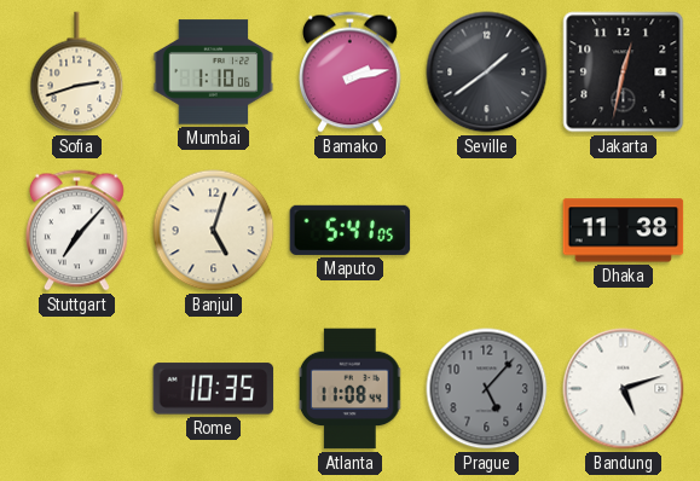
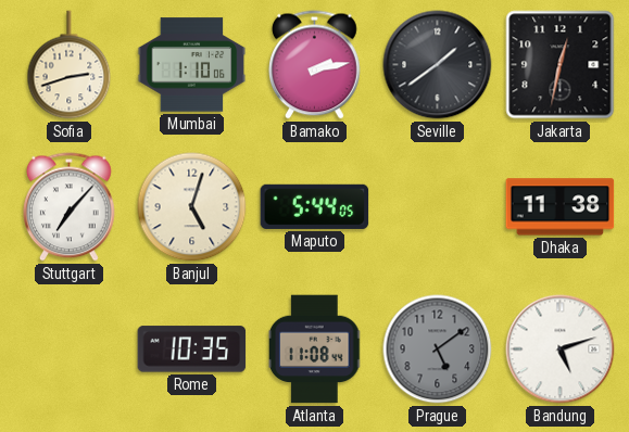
Maputo: 5:41 -> 5:44 (315, 206)
Prague: 5:07 -> 5:09 (438, 350)
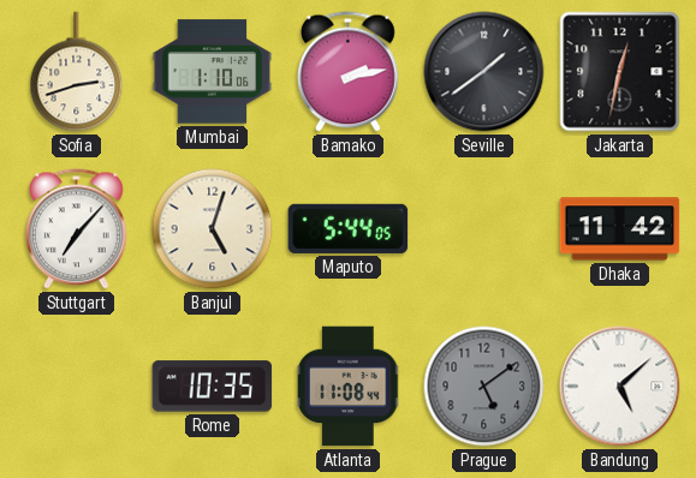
Dhaka: 11:38 -> 11:42 (620, 229)
Bandung: 5:12 -> 5:08 (620, 387)
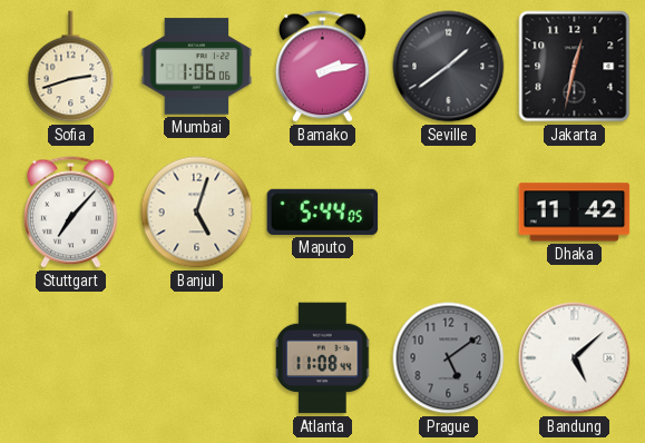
Mumbai: 1:10 -> 1:06 (197, 67)
Rome: 10:35 -> none (213, 387)
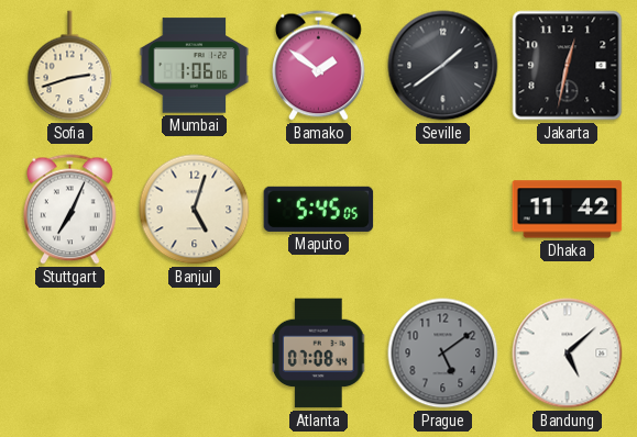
Bamako: 2:13 -> 1:51 (319, 66)
Stuttgart: 7:07 -> 7:04 (70, 210)
Maputo: 5:44 -> 5:45 (319, 209)
Atlanta: 11:08 -> 07:08 (320, 354)
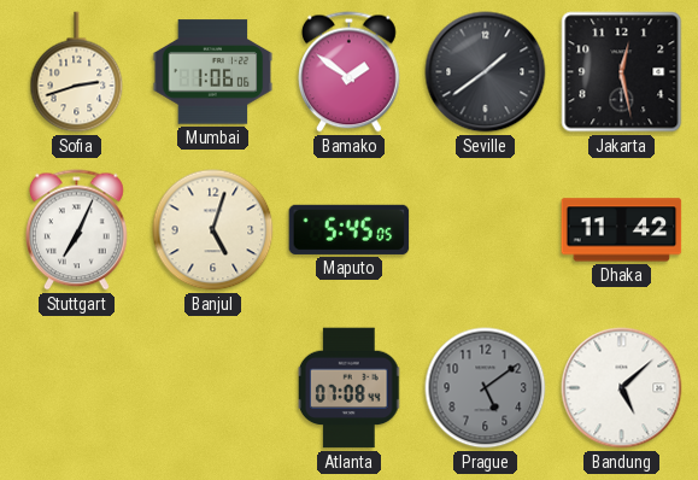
Jakarta: 12:32 -> 12:28 (622, 72)
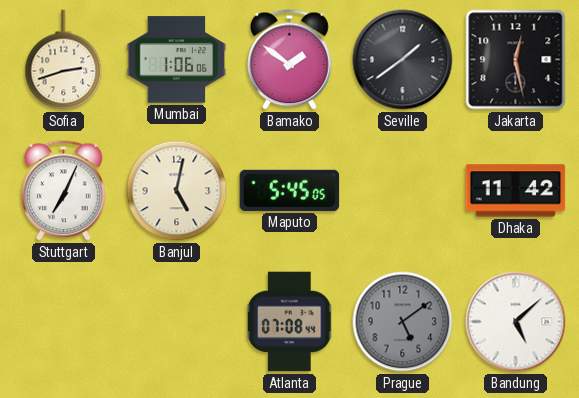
Banjul: 5:03 -> 5:02 (177, 191)
